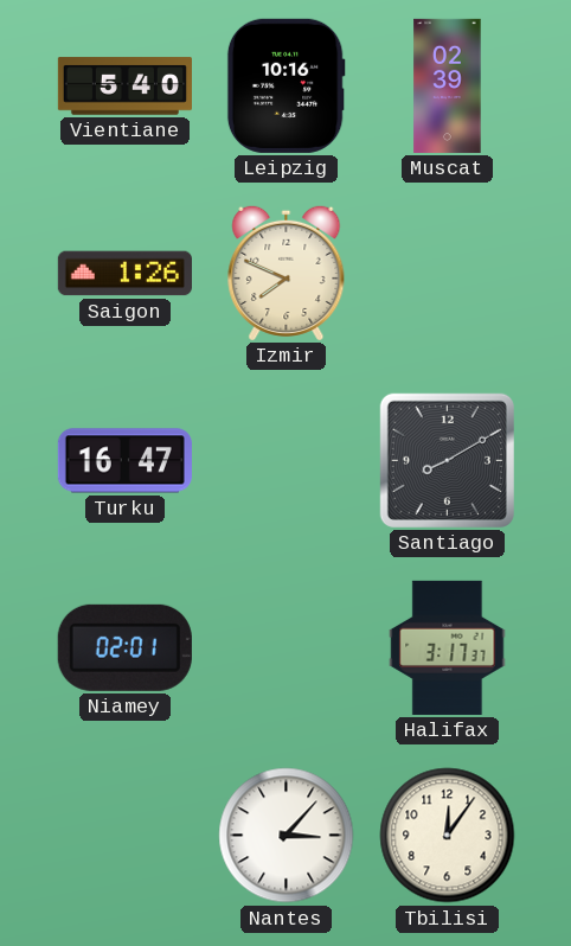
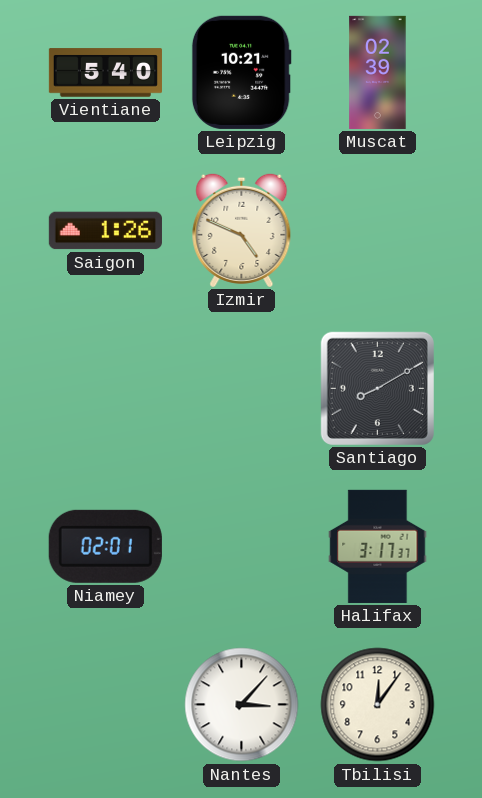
Leipzig: 10:16 -> 10:21 (241, 72)
Izmir: 7:49 -> 4:49 (242, 230)
Turku: 16:47 -> none (124, 461)
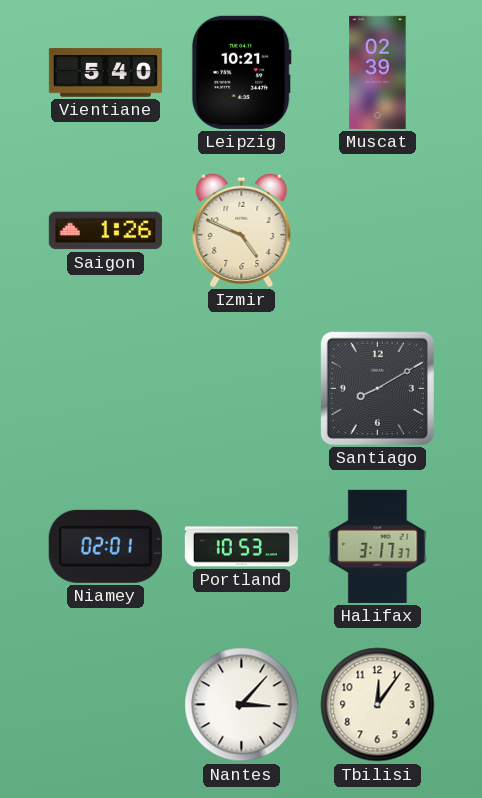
Portland: none -> 10:53 (241, 547)
